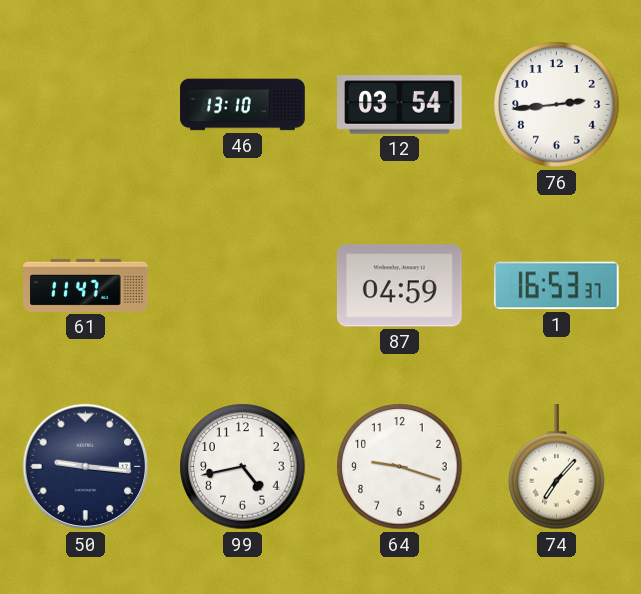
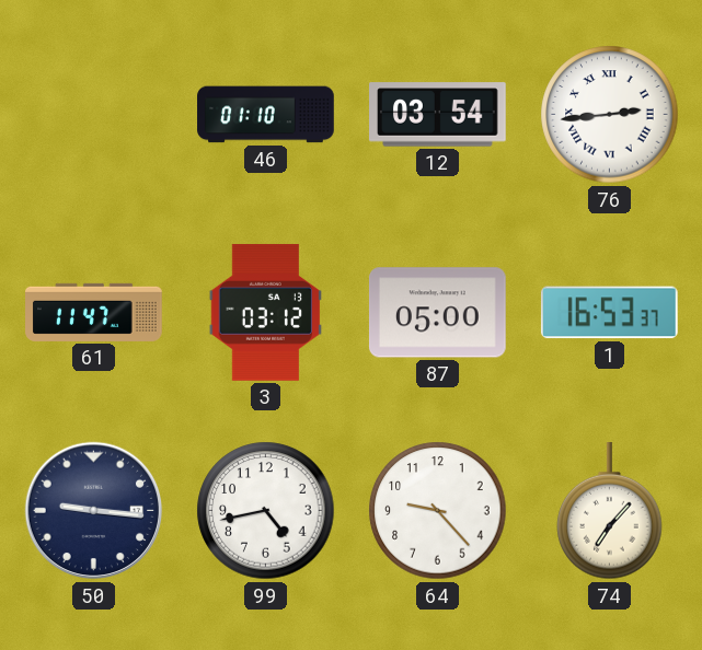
46: 13:10 -> 01:10 (266, 115)
76 numerals: Arabic -> Roman (610, 115)
3: none -> 03:12 (265, 313)
87: 04:59 -> 05:00 (437, 313)
64: 9:18 -> 9:23 (438, 511)
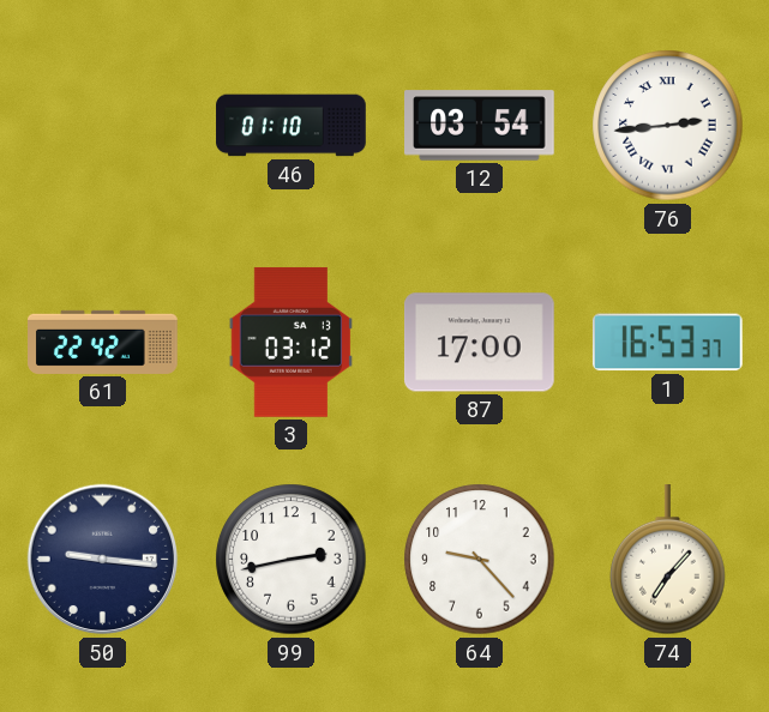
61: 11:47 -> 22:42 (103, 342)
87: 05:00 -> 17:00 (479, 343)
99: 4:43 -> 2:43 (292, 560)
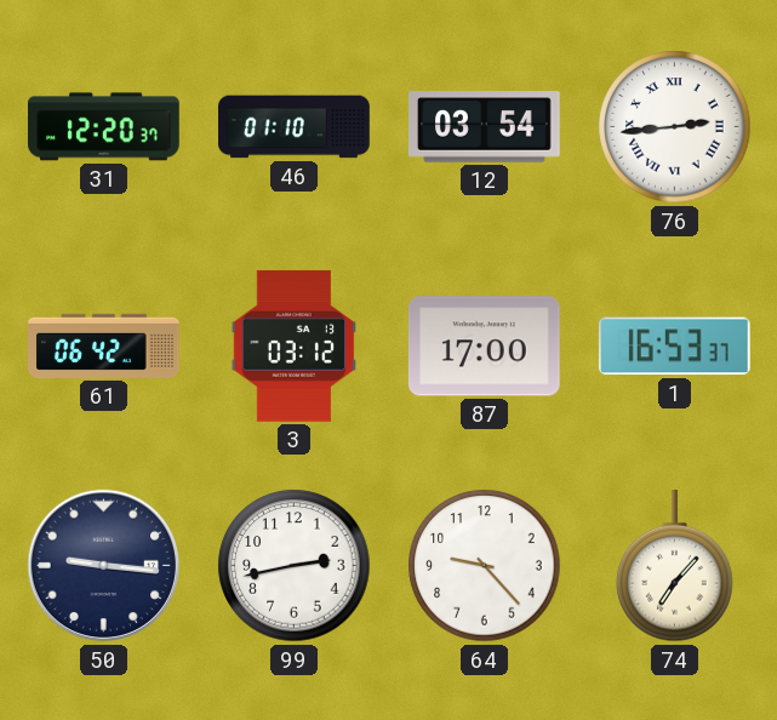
31: none -> 12:20 (104, 127)
61: 22:42 -> 06:42 (104, 345)
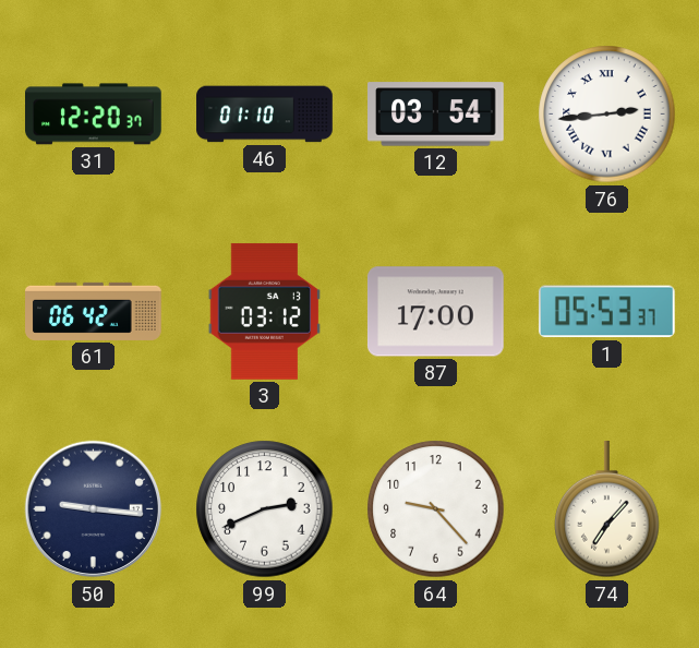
1: 16:53 -> 05:53 (606, 312)
99: 2:43 -> 2:41 (265, 509)
